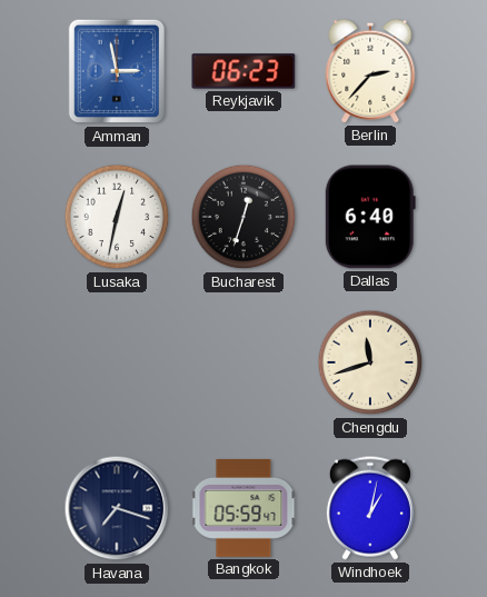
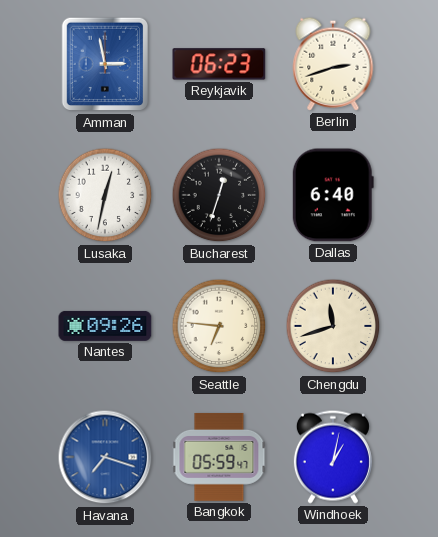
Berlin: 2:37 -> 2:42 (333, 64)
Nantes: none -> 09:26 (105, 326)
Seattle: none -> 6:46 (219, 326)
Havana dial: navy -> blue (105, 457)
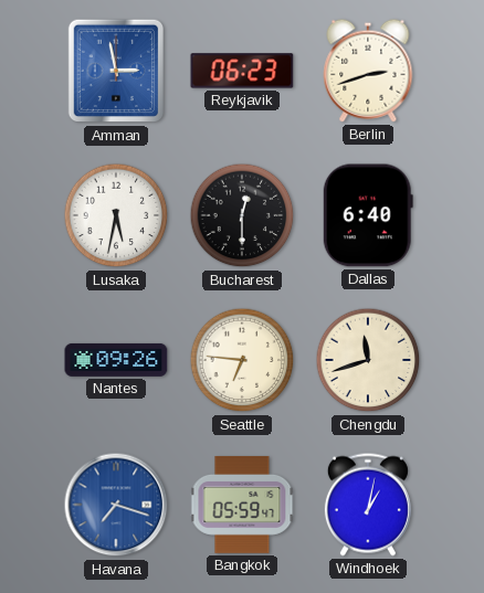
Lusaka: 12:32 -> 5:32 (116, 215)
Bucharest: 12:33 -> 12:30 (242, 215)
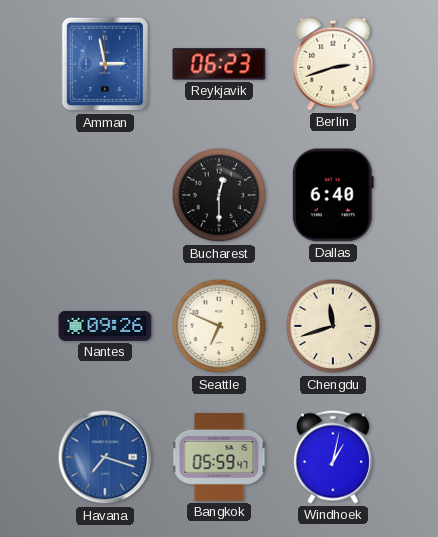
Lusaka: 5:32 -> none (116, 215)
Seattle: 6:46 -> 6:49 (219, 326)
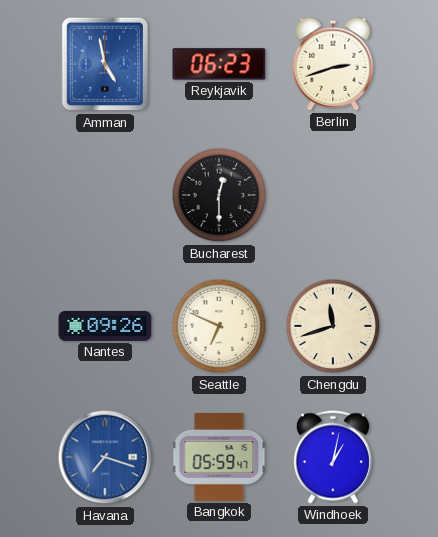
Amman: 2:58 -> 4:58 (104, 64)
Dallas: 6:40 -> none (333, 195)
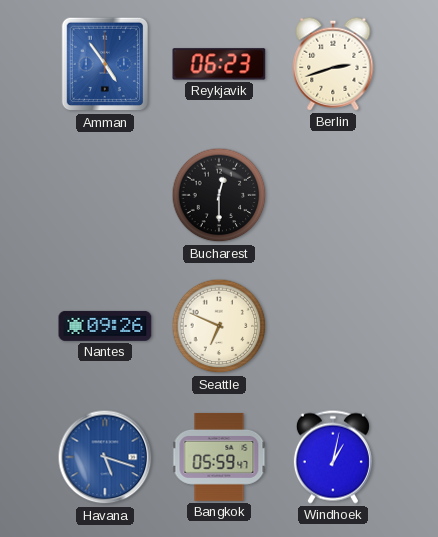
Amman: 4:58 -> 4:54 (104, 64)
Chengdu: 11:42 -> none (333, 326)
Havana: 7:18 -> 5:18 (105, 457)
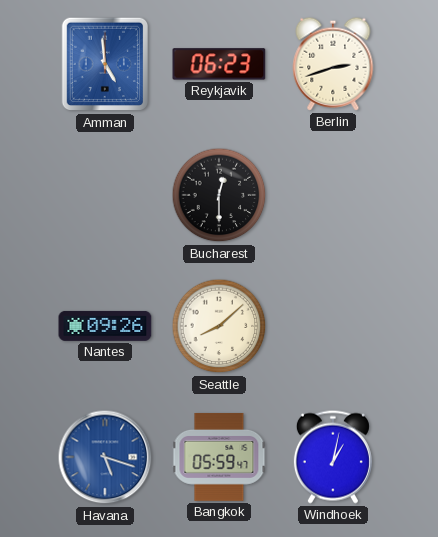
Amman: 4:54 -> 4:59 (104, 64)
Seattle: 6:49 -> 8:08 (219, 326)
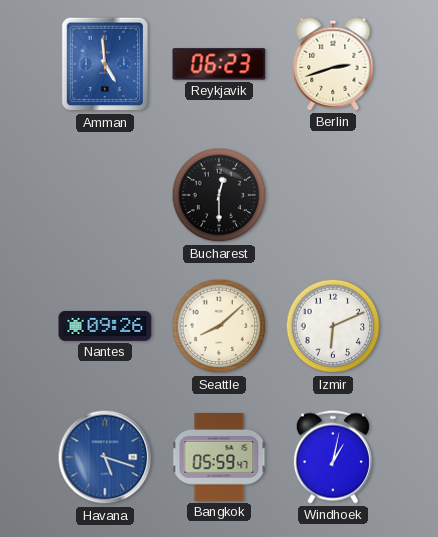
Izmir: none -> 6:11 (333, 326)
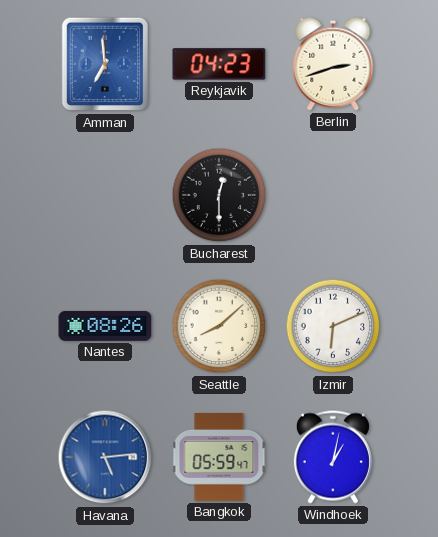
Amman: 4:59 -> 6:59 (104, 64)
Reykjavik: 06:23 -> 04:23 (219, 64)
Nantes: 09:26 -> 08:26 (105, 326)
Havana: 5:18 -> 5:14 (105, 457)
